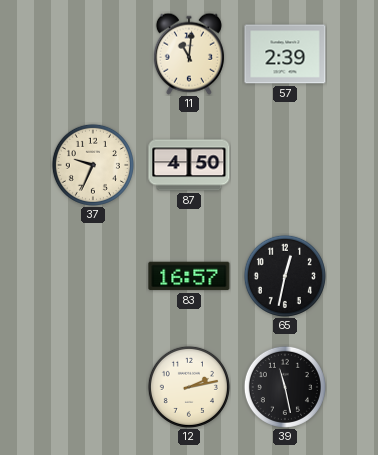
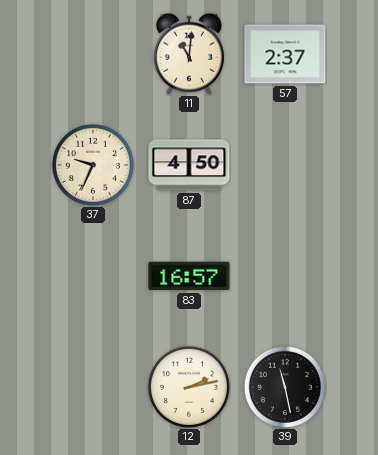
57: 2:39 -> 2:37 (285, 54)
65: 12:32 -> none (285, 276)
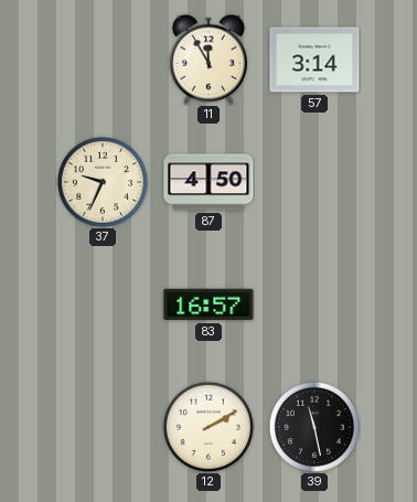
11: 11:01 -> 11:55 (209, 60)
57: 2:37 -> 3:14 (314, 60)
12: 2:13 -> 2:10 (209, 427)
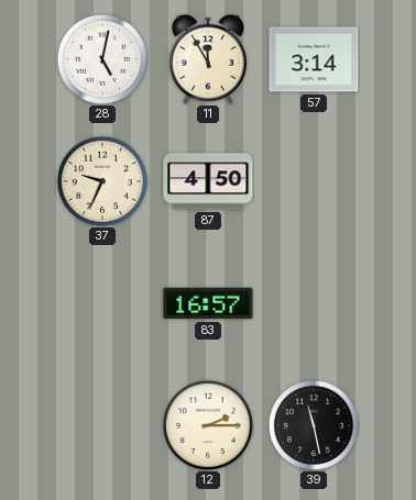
28: none -> 5:02 (102, 59)
12: 2:10 -> 2:15 (208, 425)
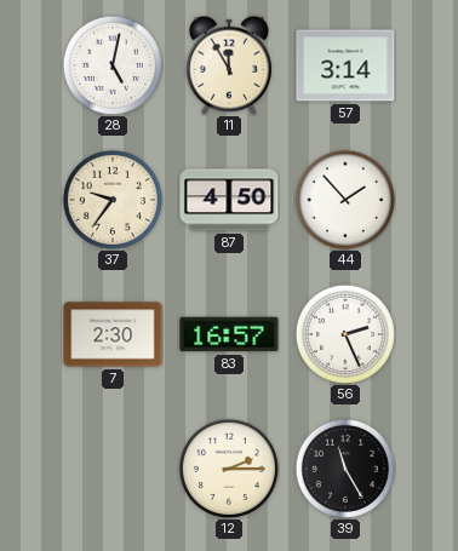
37: 9:34 -> 9:36 (113, 200)
44: none -> 1:53 (345, 200)
7: none -> 2:30 (113, 334)
56: none -> 2:26 (345, 334)
39: 11:28 -> 11:25 (345, 469)
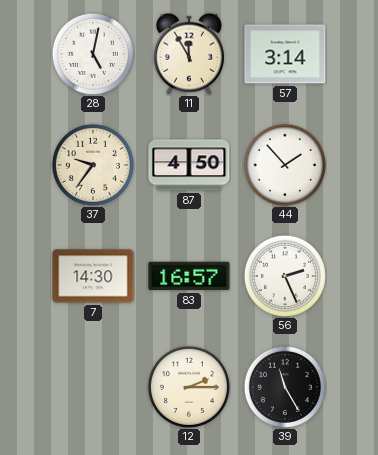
7: 2:30 -> 14:30 (93, 276)
